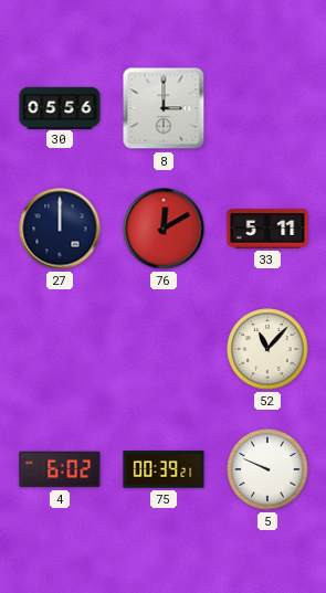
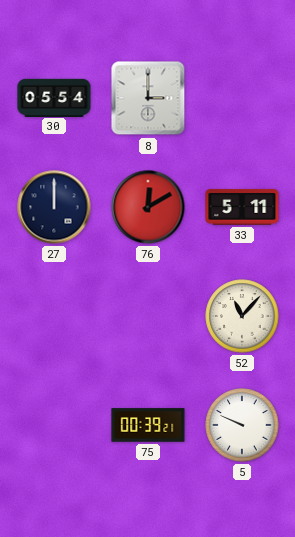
30: 05:56 -> 05:54 (54, 97)
4: 6:02 -> none (60, 469)
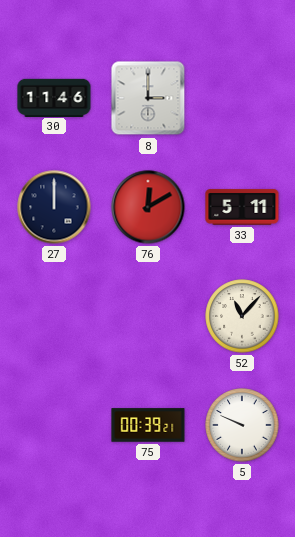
30: 05:54 -> 11:46 (54, 97)
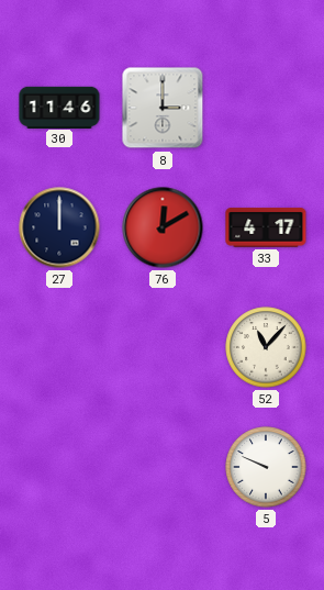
33: 5:11 -> 4:17 (266, 227)
75: 00:39 -> none (148, 425)
